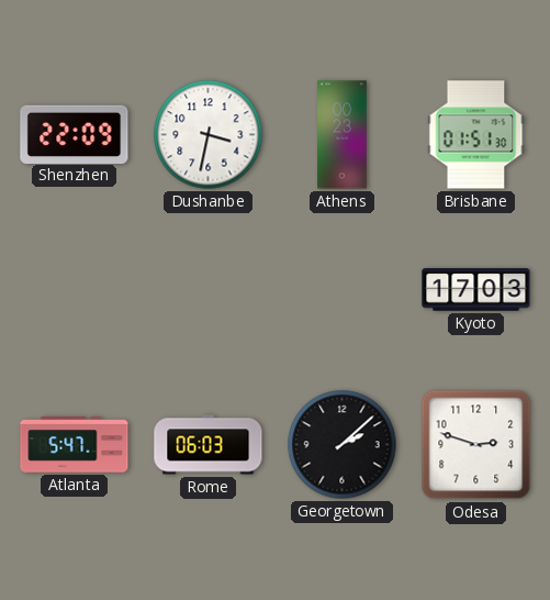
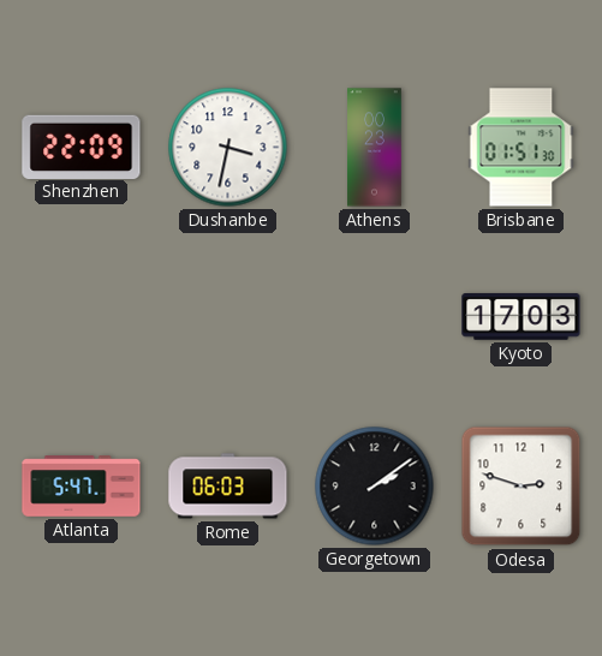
Georgetown: 2:08 -> 2:09 (375, 487)
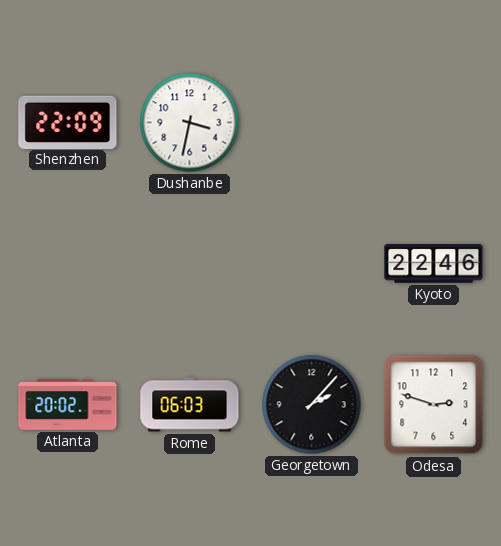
Athens: 00:23 -> none (375, 148)
Brisbane: 01:51 -> none (521, 148)
Kyoto: 17:03 -> 22:46 (434, 264)
Atlanta: 5:47 -> 20:02 (68, 405)
Georgetown: 2:09 -> 2:07 (312, 405)
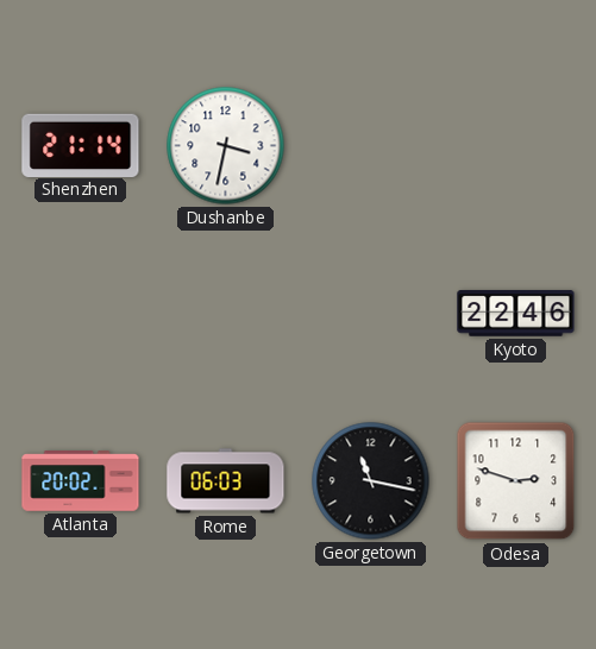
Shenzhen: 22:09 -> 21:14 (81, 145)
Georgetown: 2:07 -> 11:17 (371, 481)
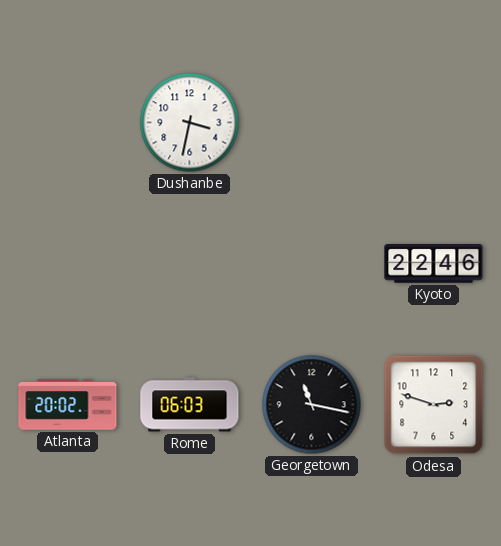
Shenzhen: 21:14 -> none (81, 145)
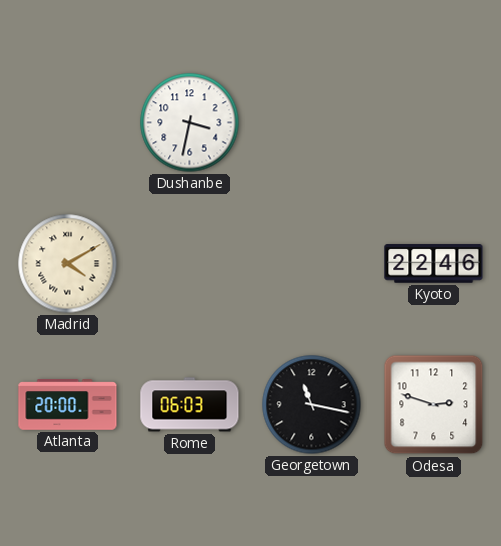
Madrid: none -> 4:10 (68, 264)
Atlanta: 20:02 -> 20:00 (68, 405)
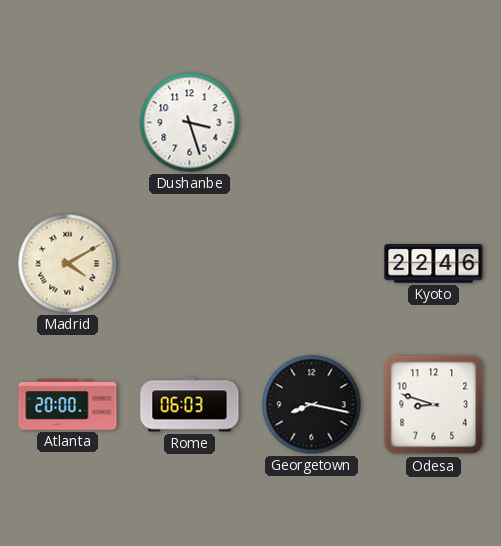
Dushanbe: 3:32 -> 3:27 (190, 123)
Georgetown: 11:17 -> 8:17 (312, 405)
Odesa: 2:48 -> 8:48 (434, 405)
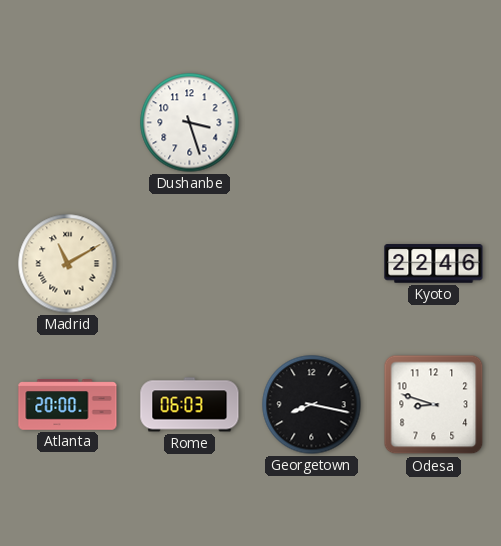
Madrid: 4:10 -> 11:10 (68, 264)
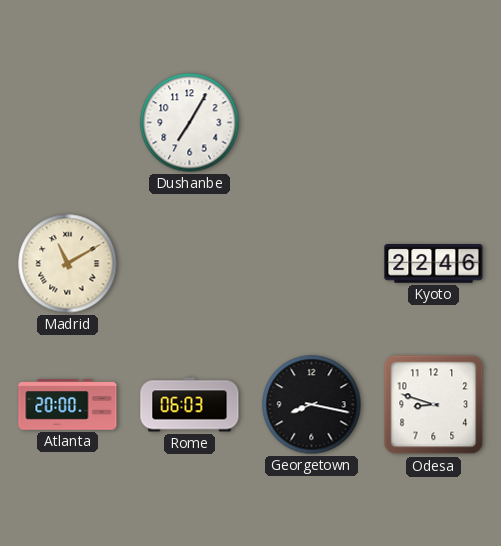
Dushanbe: 3:27 -> 7:05 (190, 123)
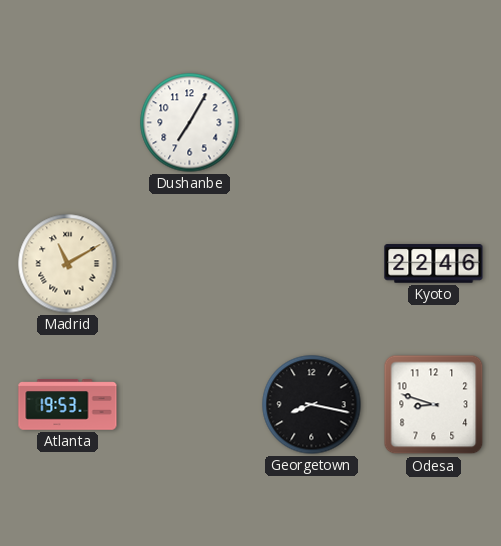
Atlanta: 20:00 -> 19:53 (68, 405)
Rome: 06:03 -> none (190, 405)
